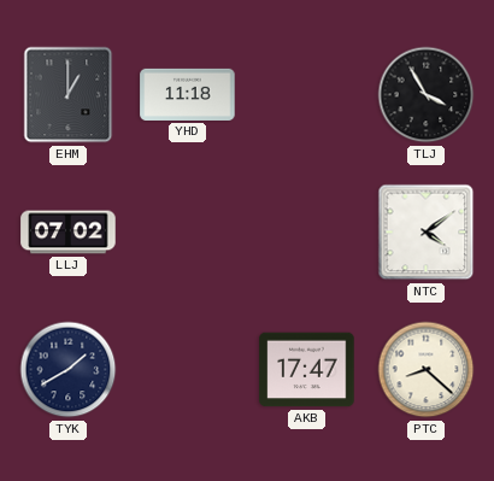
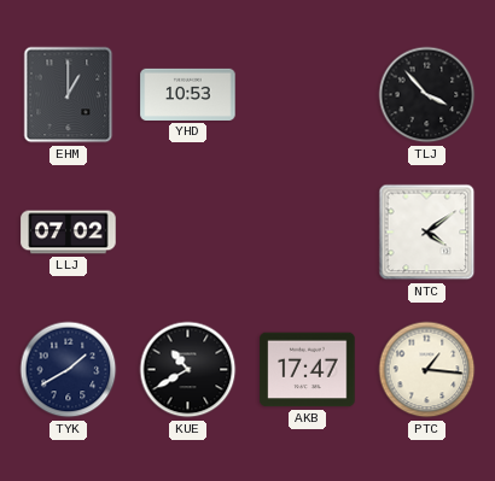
YHD: 11:18 -> 10:53 (188, 94)
TLJ: 3:55 -> 3:53 (427, 95)
KUE: none -> 10:40 (188, 370)
PTC: 8:22 -> 1:16 (427, 370)
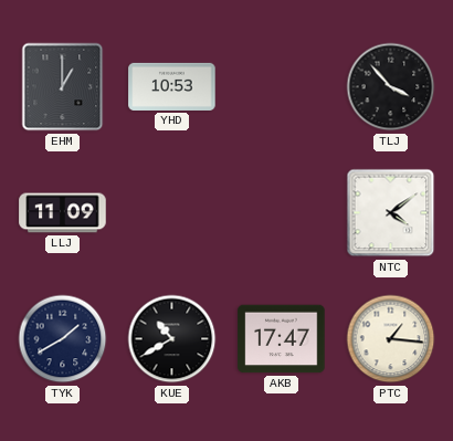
LLJ: 07:02 -> 11:09 (63, 213)
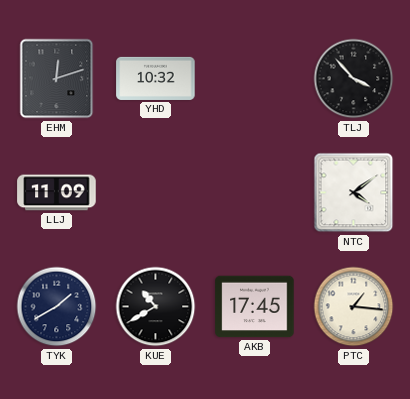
EHM: 1:00 -> 12:12 (57, 79)
YHD: 10:53 -> 10:32 (156, 78)
AKB: 17:47 -> 17:45 (255, 307)
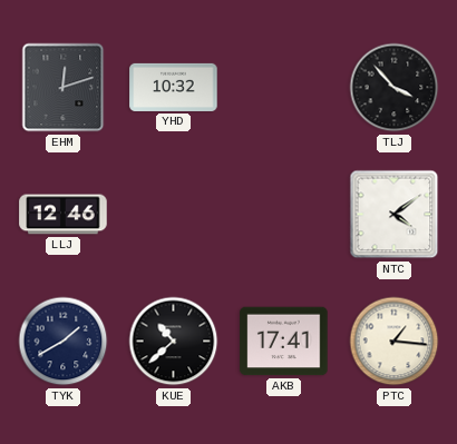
LLJ: 11:09 -> 12:46 (64, 215)
KUE: 10:40 -> 10:38 (174, 342)
AKB: 17:45 -> 17:41 (284, 342)
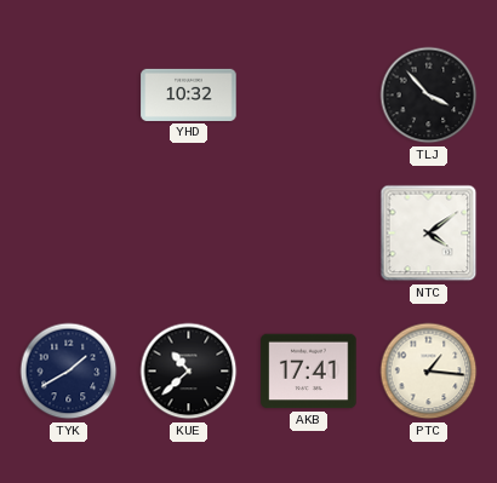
EHM: 12:12 -> none (64, 88)
LLJ: 12:46 -> none (64, 215)
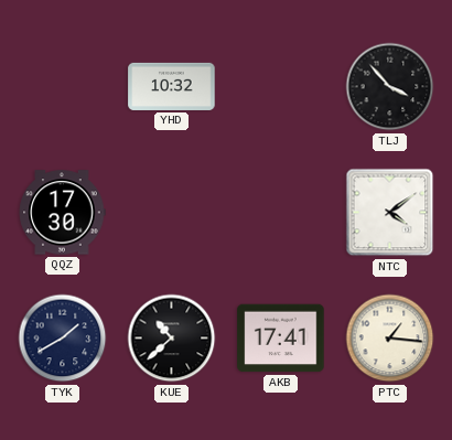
QQZ: none -> 17:30 (62, 213)
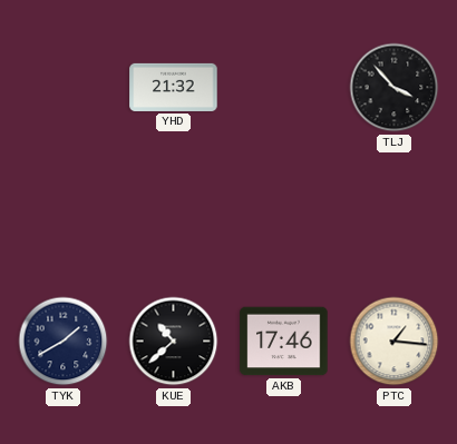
YHD: 10:32 -> 21:32 (174, 87)
QQZ: 17:30 -> none (62, 213)
NTC: 4:09 -> none (390, 213)
AKB: 17:41 -> 17:46 (284, 342)
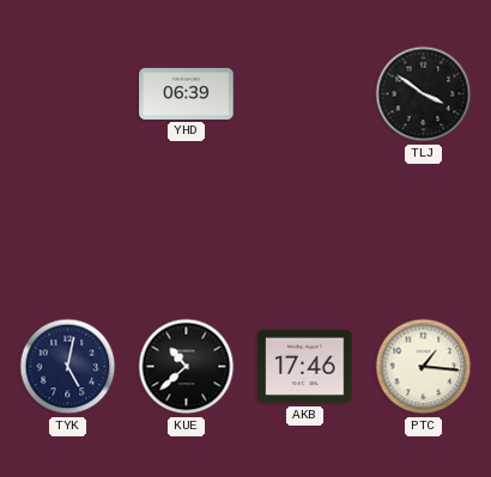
YHD: 21:32 -> 06:39 (187, 93)
TLJ: 3:53 -> 3:51 (424, 94)
TYK: 1:40 -> 5:02 (68, 367)
